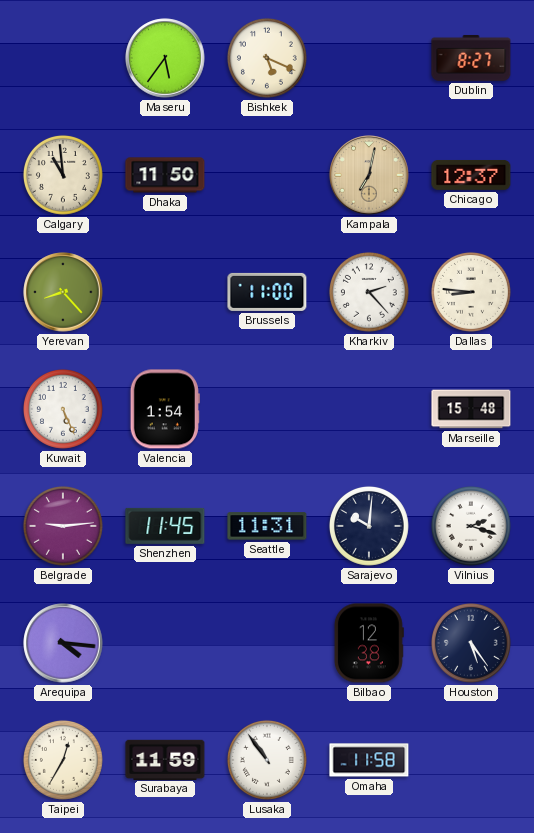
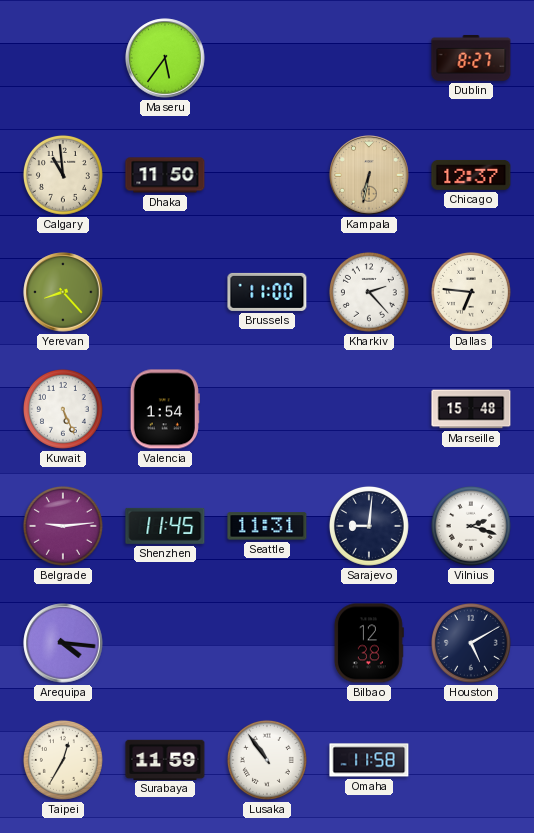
Bishkek: 5:19 -> none (267, 58)
Kampala: 7:02 -> 6:32 (369, 175)
Dallas: 8:46 -> 6:46 (471, 292)
Sarajevo: 10:01 -> 9:01 (369, 526)
Houston: 5:24 -> 5:10 (471, 643)
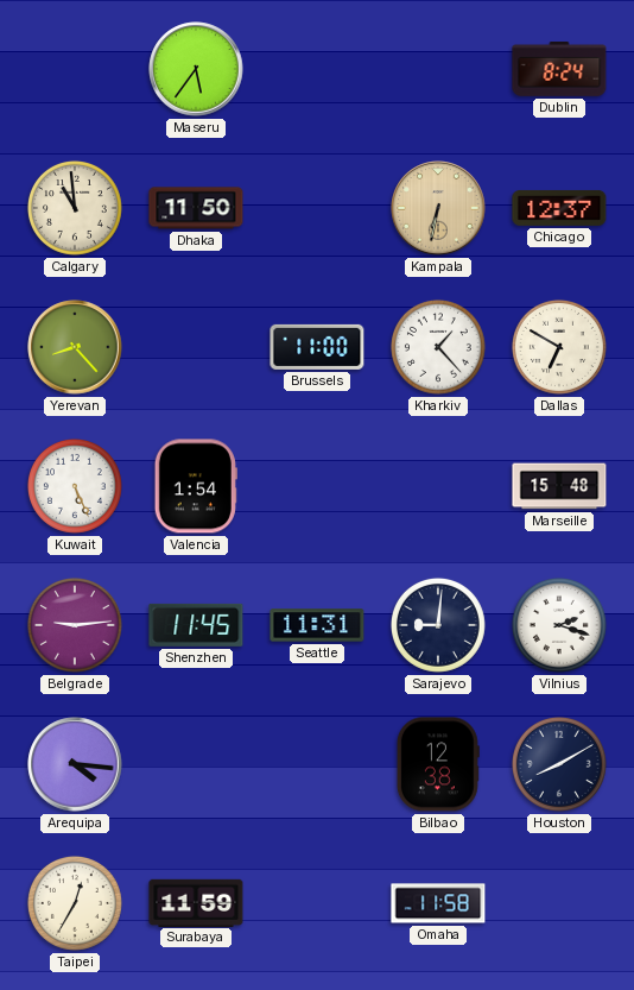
Dublin: 8:27 -> 8:24 (559, 69)
Kharkiv: 2:23 -> 1:23 (438, 347)
Dallas: 6:46 -> 6:50 (559, 347)
Houston: 5:10 -> 8:10 (559, 764)
Lusaka: 10:54 -> none (267, 760)
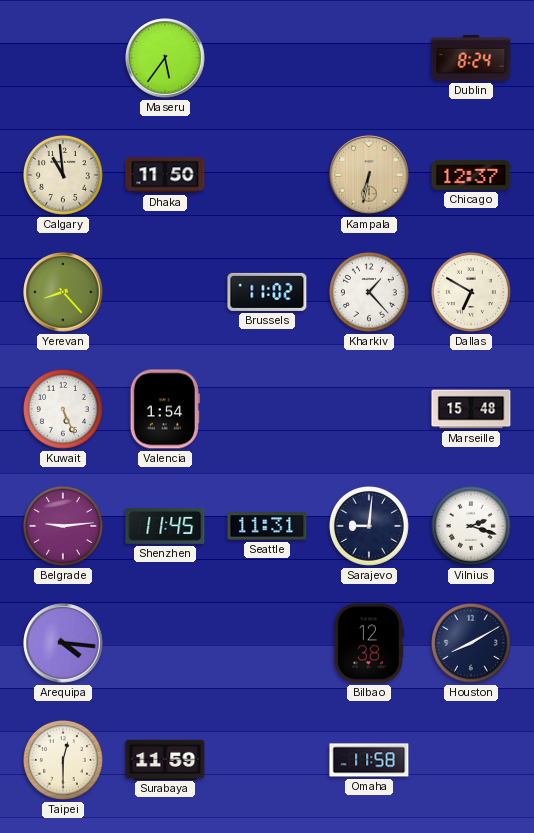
Brussels: 11:00 -> 11:02 (267, 292)
Taipei: 12:35 -> 12:30 (63, 760)
